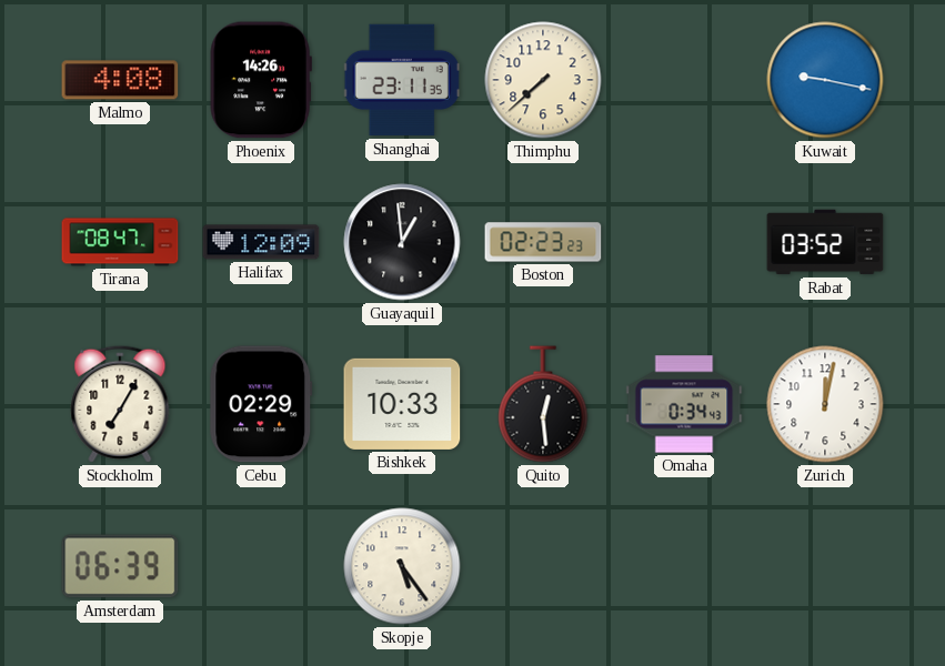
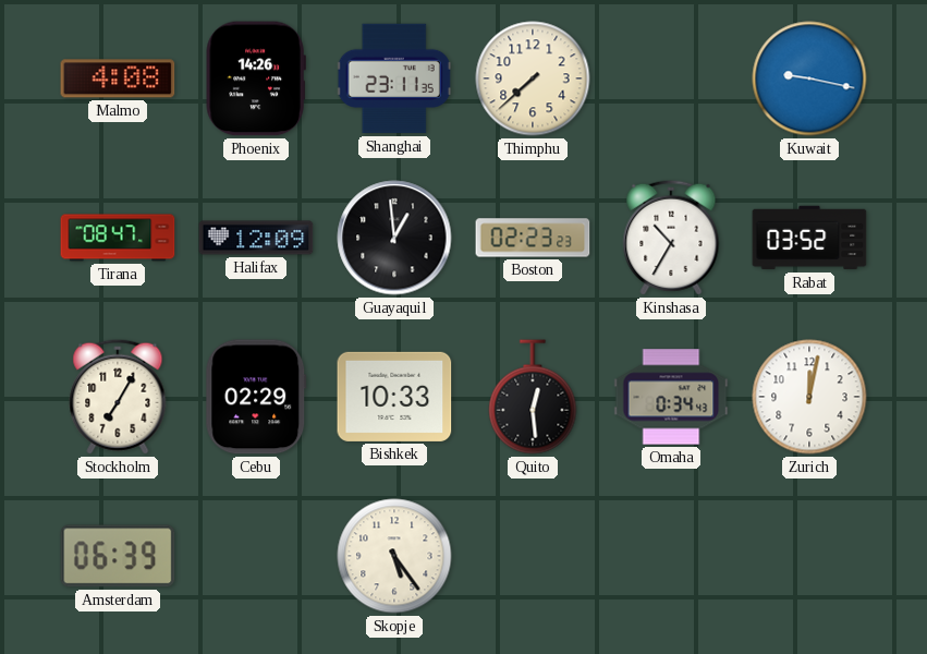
Kinshasa: none -> 10:35 (671, 238)
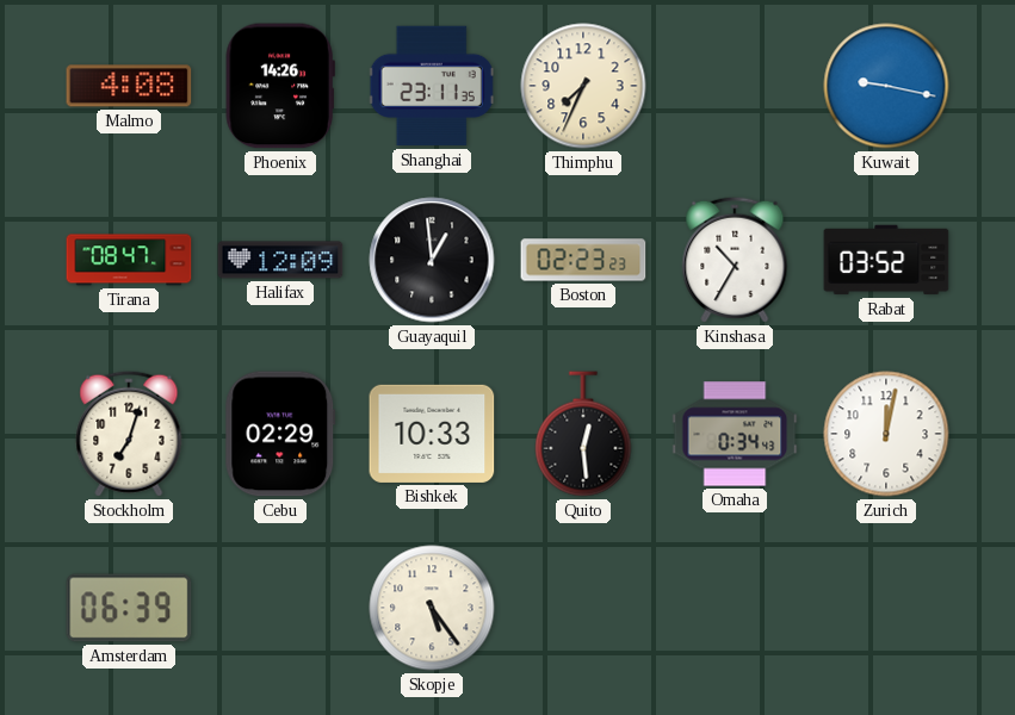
Thimphu: 7:38 -> 7:34 (583, 86)
Stockholm: 7:05 -> 7:03 (129, 434)
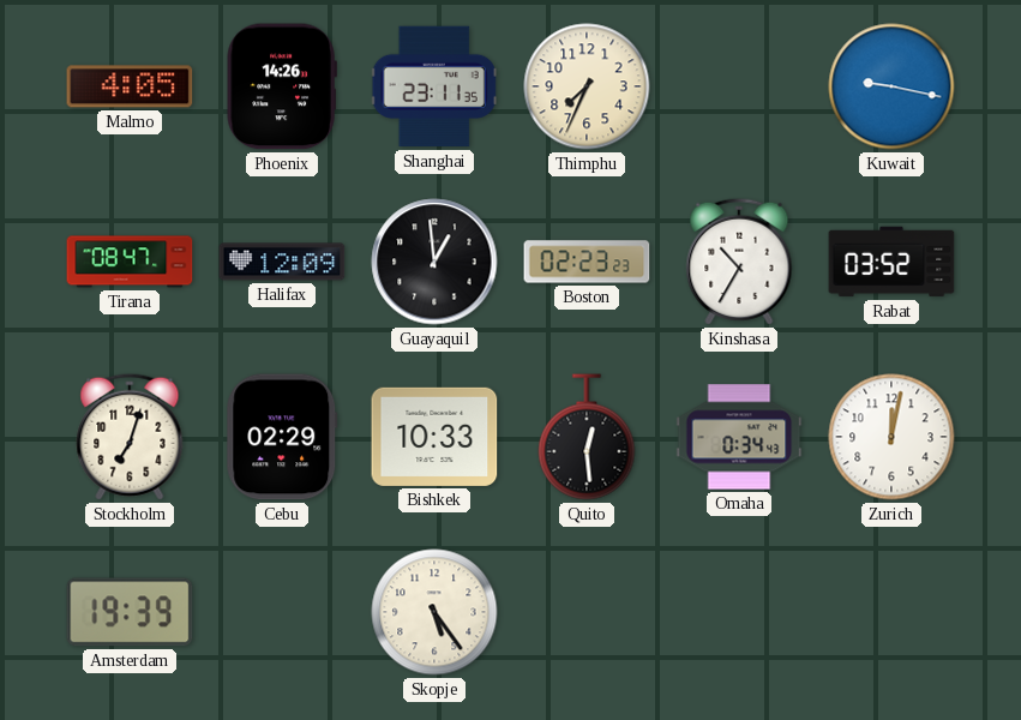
Malmo: 4:08 -> 4:05 (130, 86)
Amsterdam: 06:39 -> 19:39 (130, 612)
